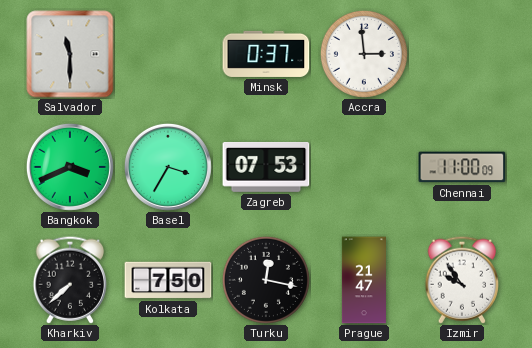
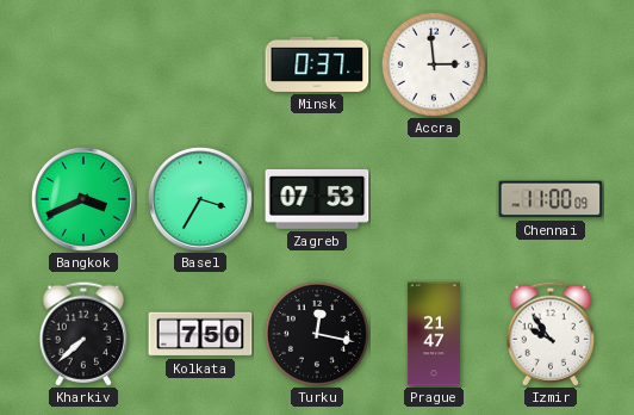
Salvador: 11:30 -> none (70, 54)
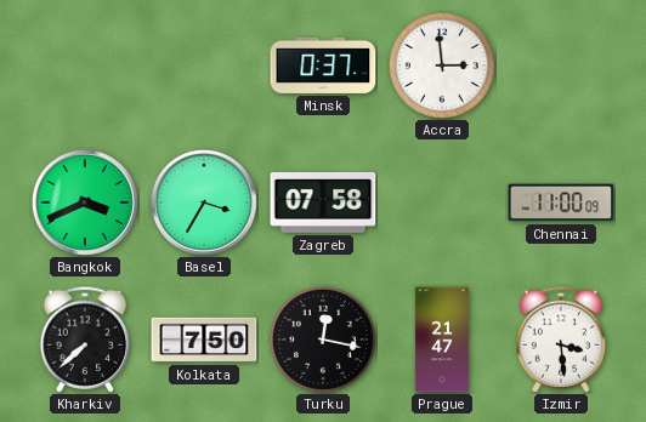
Zagreb: 07:53 -> 07:58 (323, 203)
Izmir: 9:54 -> 3:29 (560, 340)
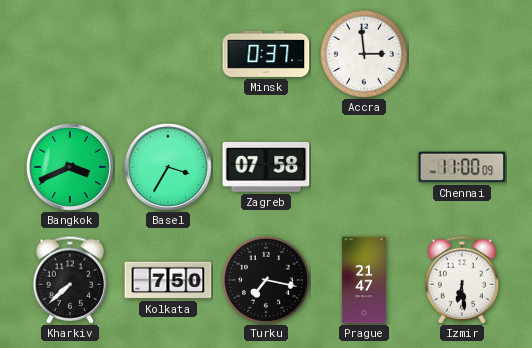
Turku: 12:17 -> 7:17 (266, 280)
Izmir: 3:29 -> 6:29 (461, 280)
